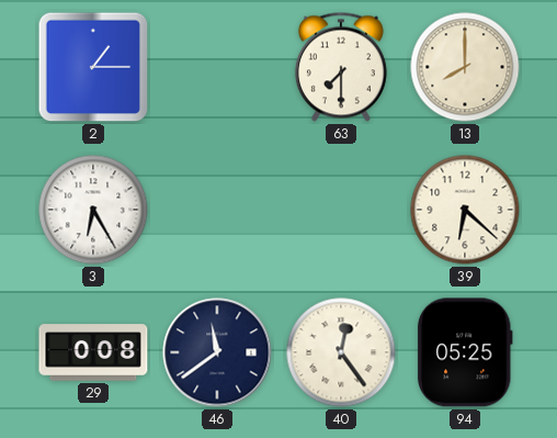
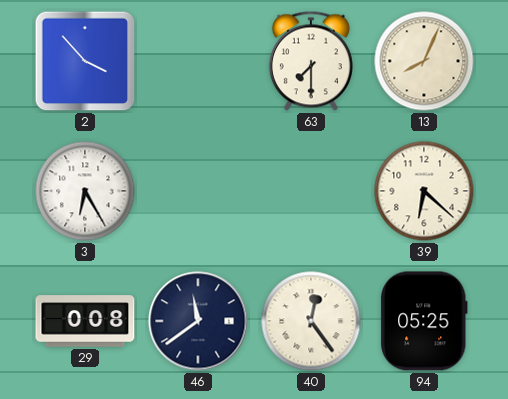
2: 1:15 -> 3:53 (85, 61)
13: 8:00 -> 8:04 (424, 61)
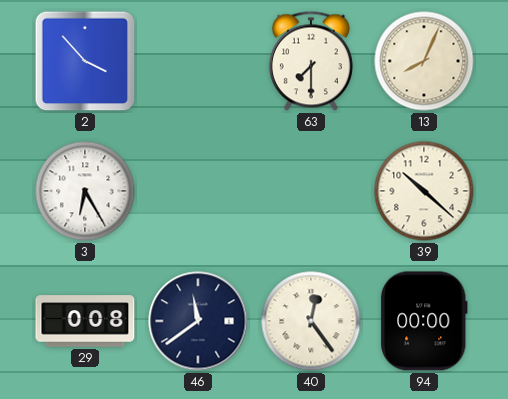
39: 6:22 -> 10:22 (424, 191)
94: 05:25 -> 00:00 (424, 321)
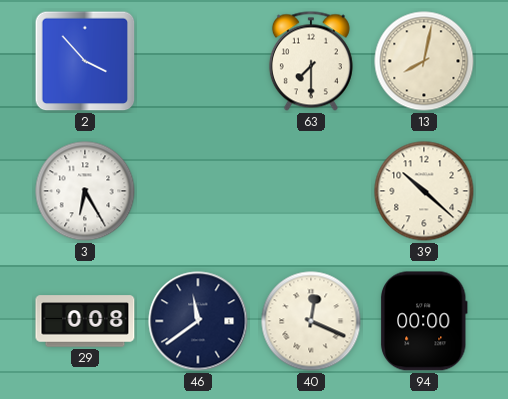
13: 8:04 -> 8:02 (424, 61)
40: 12:24 -> 12:19 (311, 321)
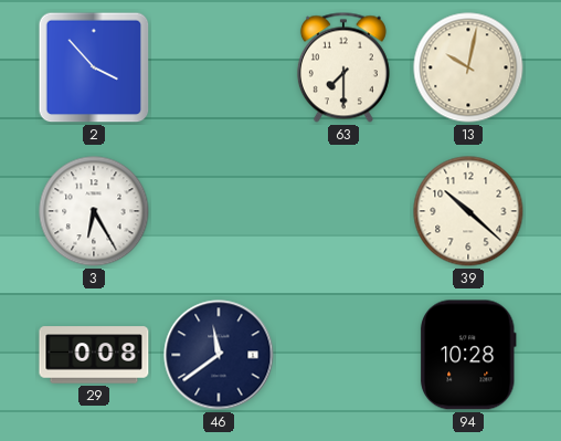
13: 8:02 -> 10:02 (468, 67)
40: 12:19 -> none (311, 321)
94: 00:00 -> 10:28 (468, 355)
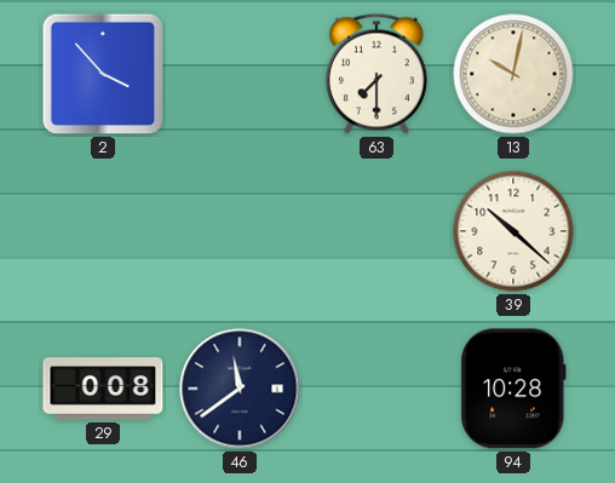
3: 6:25 -> none (94, 211)
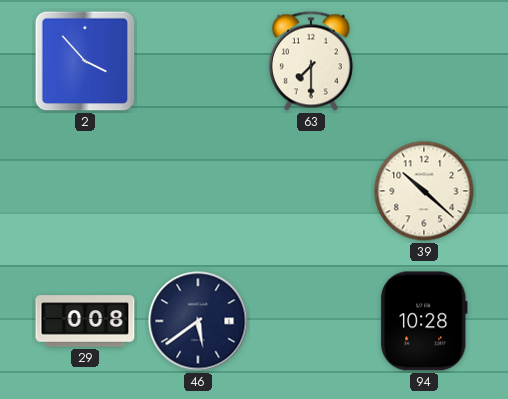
13: 10:02 -> none (513, 74)
46: 11:39 -> 5:39 (198, 321)
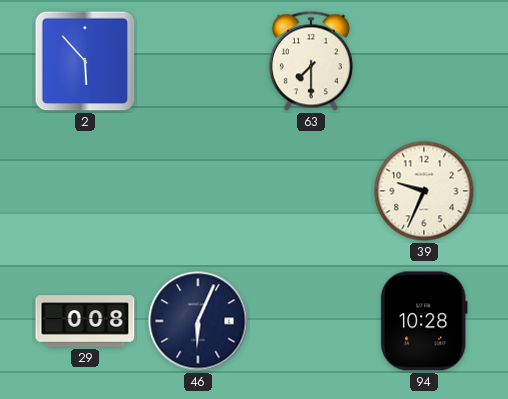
2: 3:53 -> 5:53 (85, 61)
39: 10:22 -> 9:34 (424, 191)
46: 5:39 -> 6:04 (198, 321)
